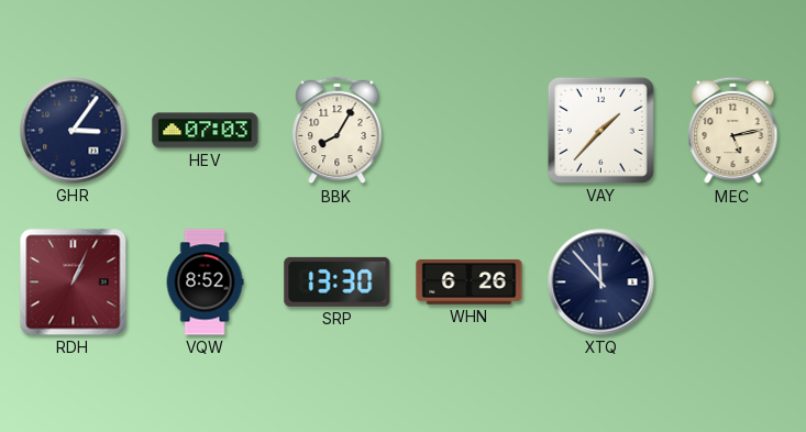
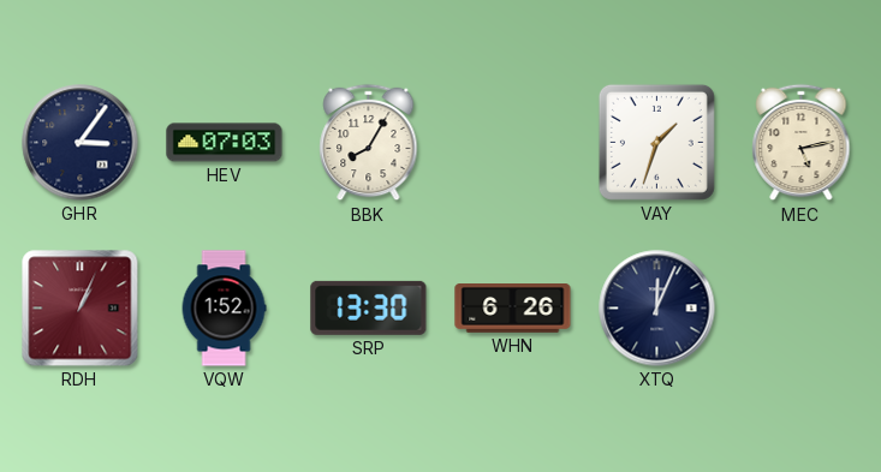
VAY: 1:37 -> 1:33 (656, 142)
VQW: 8:52 -> 1:52 (224, 309)
XTQ: 11:53 -> 12:04 (657, 309)
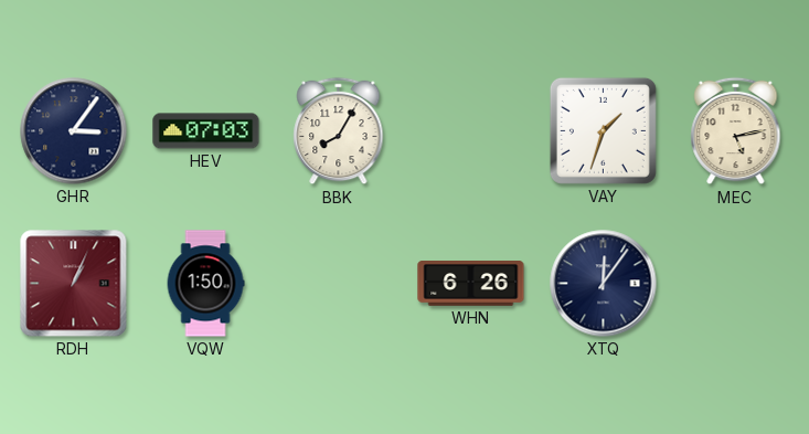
VQW: 1:52 -> 1:50 (205, 284)
SRP: 13:30 -> none (369, 307)
XTQ: 12:04 -> 12:06 (604, 284)
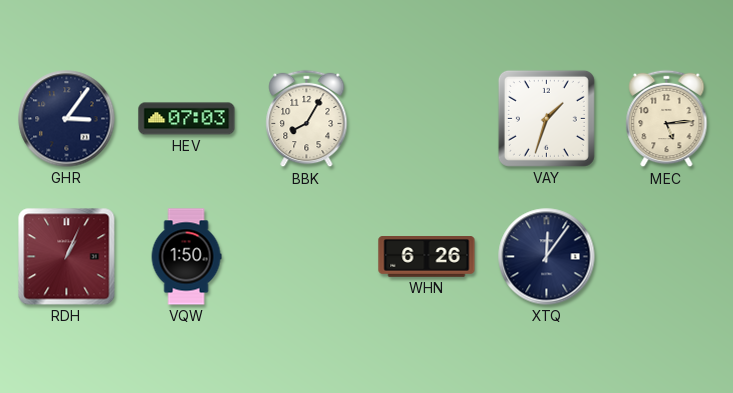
MEC: 5:13 -> 5:14 (667, 119)
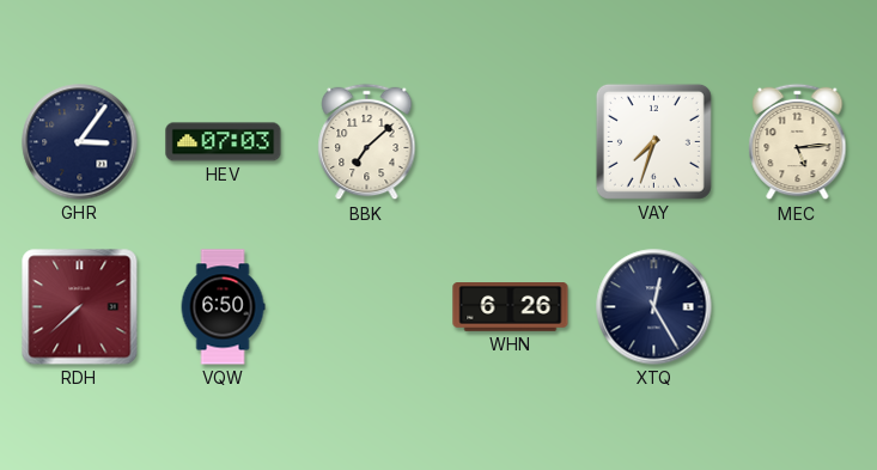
BBK: 8:05 -> 7:08 (367, 142)
VAY: 1:33 -> 7:33 (653, 141)
RDH: 1:04 -> 7:38 (80, 307)
VQW: 1:50 -> 6:50 (223, 307)
XTQ: 12:06 -> 12:25 (654, 307)
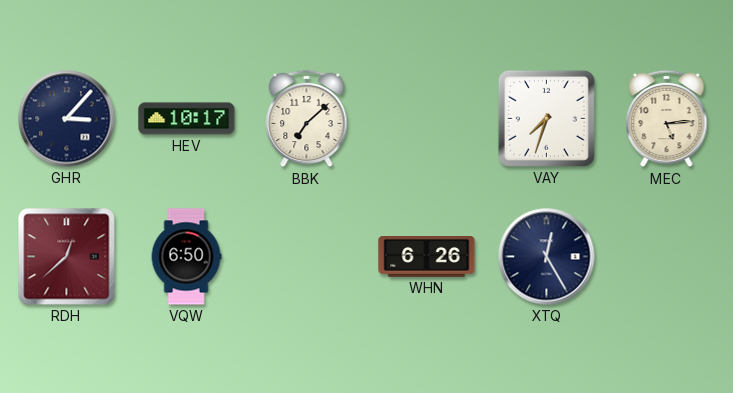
GHR: 3:06 -> 3:07 (67, 119)
HEV: 07:03 -> 10:17 (187, 119)
RDH: 7:38 -> 12:38 (67, 257)
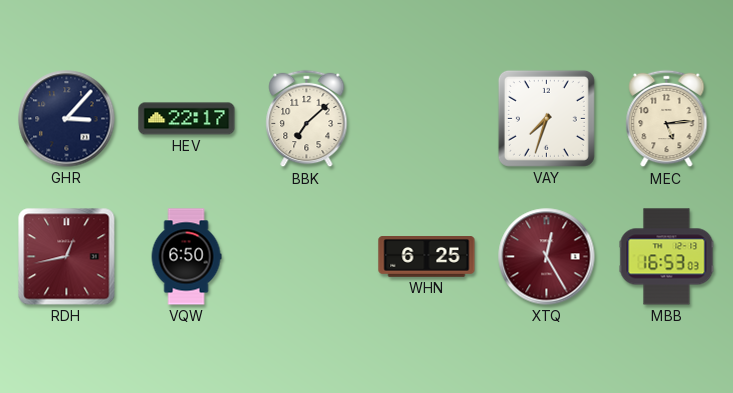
HEV: 10:17 -> 22:17 (187, 119)
RDH: 12:38 -> 12:43 (67, 257)
WHN: 6:26 -> 6:25 (427, 257)
XTQ dial: navy -> burgundy (547, 257)
MBB: none -> 16:53 (667, 257)
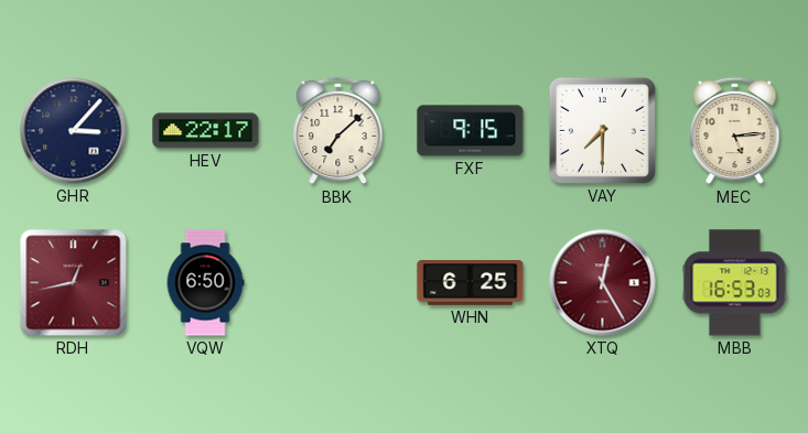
FXF: none -> 9:15 (471, 131)
VAY: 7:33 -> 7:30 (602, 130)
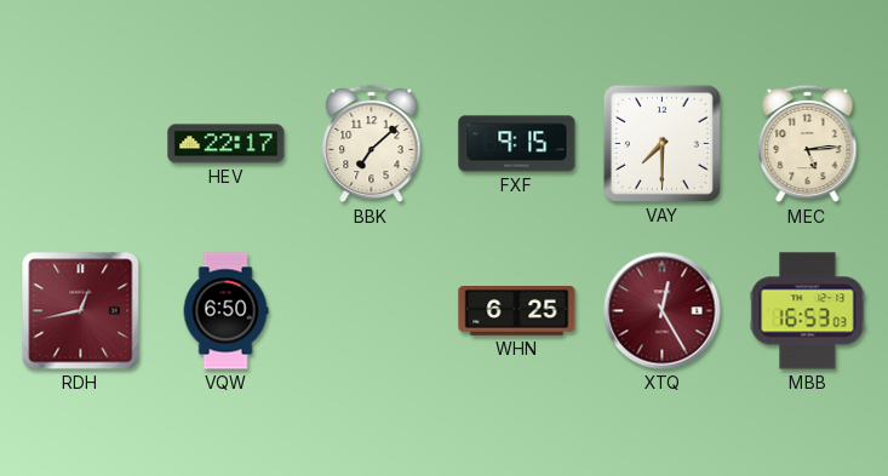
GHR: 3:07 -> none (74, 131)
